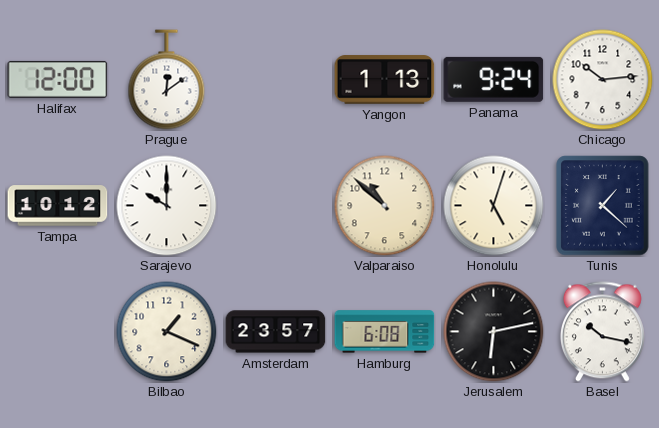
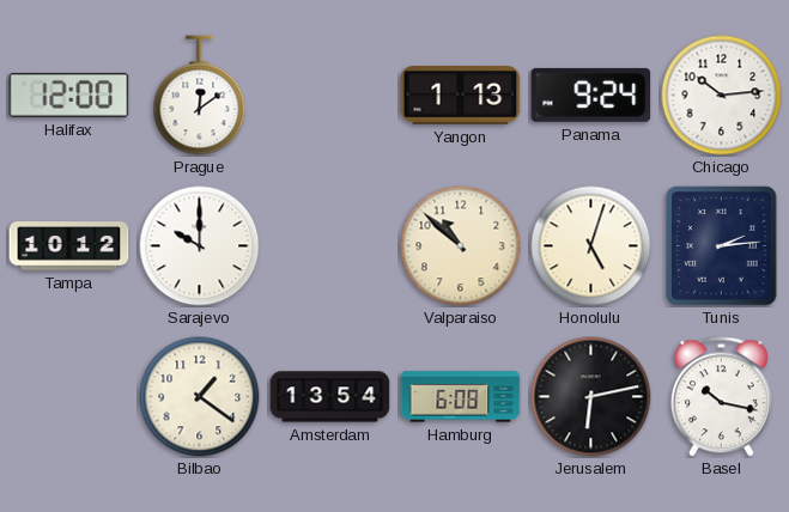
Tunis: 1:22 -> 2:14 (722, 246)
Bilbao: 1:19 -> 1:21 (200, 397)
Amsterdam: 23:57 -> 13:54 (330, 397)
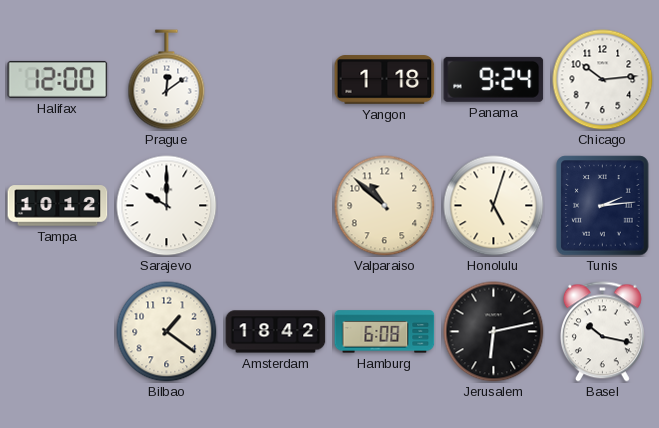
Yangon: 1:13 -> 1:18 (385, 80)
Amsterdam: 13:54 -> 18:42 (276, 332)
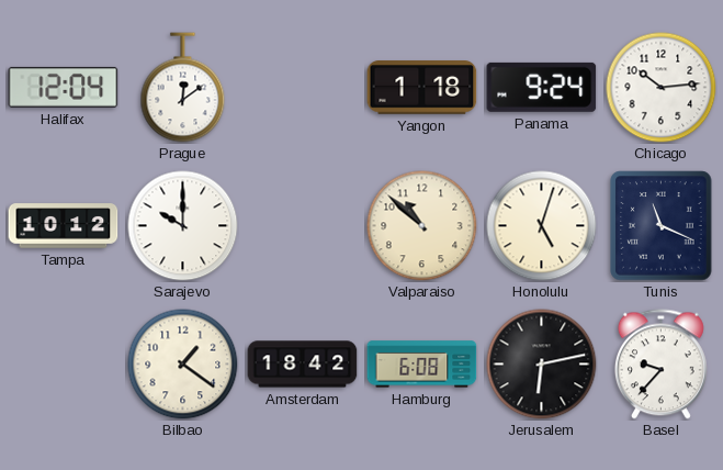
Halifax: 12:00 -> 12:04 (64, 87)
Tunis: 2:14 -> 11:19 (662, 226)
Basel: 10:17 -> 9:37 (660, 365)
